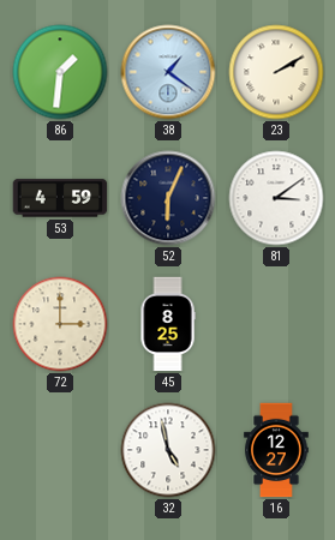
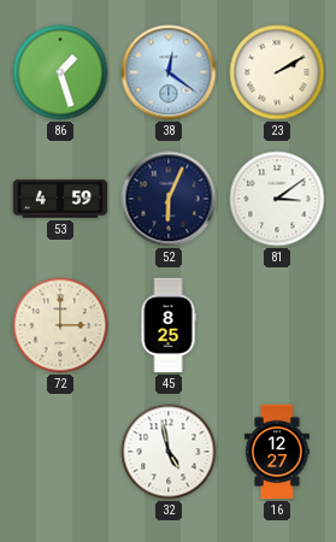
86: 1:31 -> 1:27 (60, 72)
38: 1:21 -> 12:21 (169, 72)
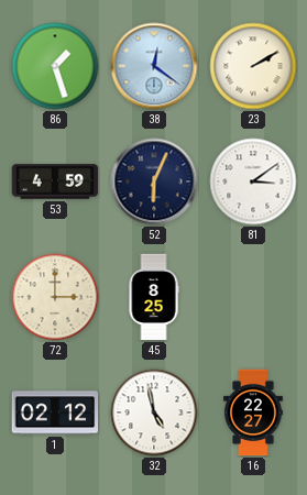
1: none -> 02:12 (55, 413)
16: 12:27 -> 22:27 (253, 413)
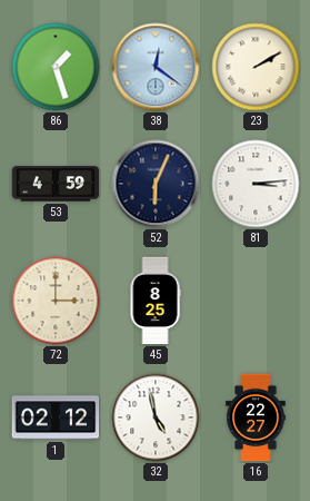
81: 3:09 -> 3:14 (256, 184)
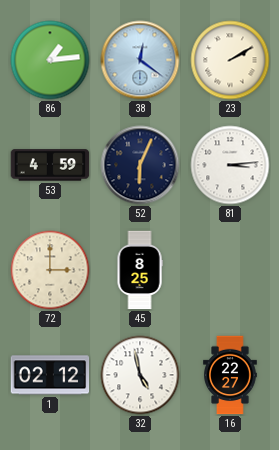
86: 1:27 -> 1:14 (50, 60)
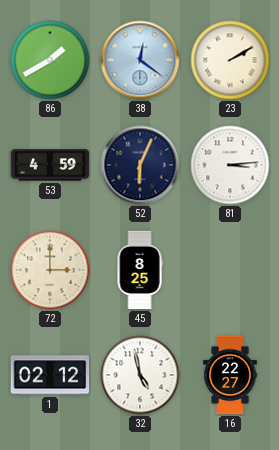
86: 1:14 -> 1:40 (50, 60)
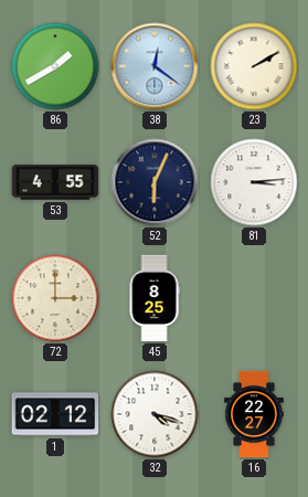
53: 4:59 -> 4:55 (55, 182)
32: 4:58 -> 4:18 (155, 414)
